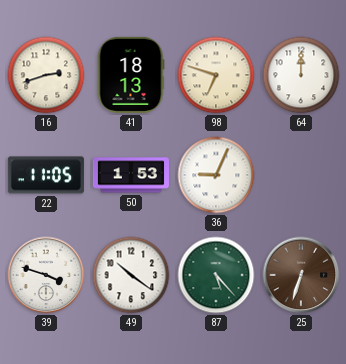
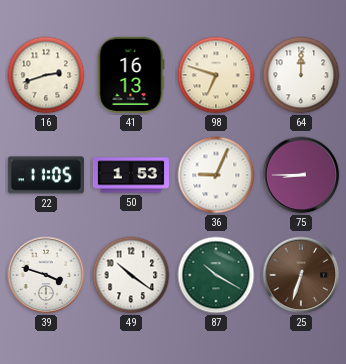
41: 18:13 -> 16:13 (131, 75)
75: none -> 8:45 (301, 175)
87: 5:23 -> 10:20 (216, 275)
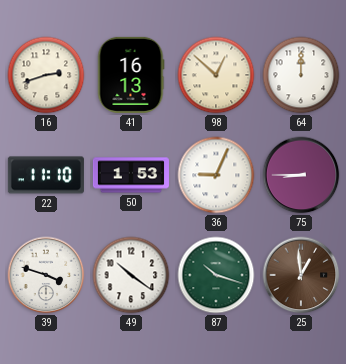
98: 6:48 -> 12:52 (216, 75)
22: 11:05 -> 11:10 (46, 175)
87: 10:20 -> 10:18 (216, 275)
25: 6:33 -> 12:59 (301, 275)
